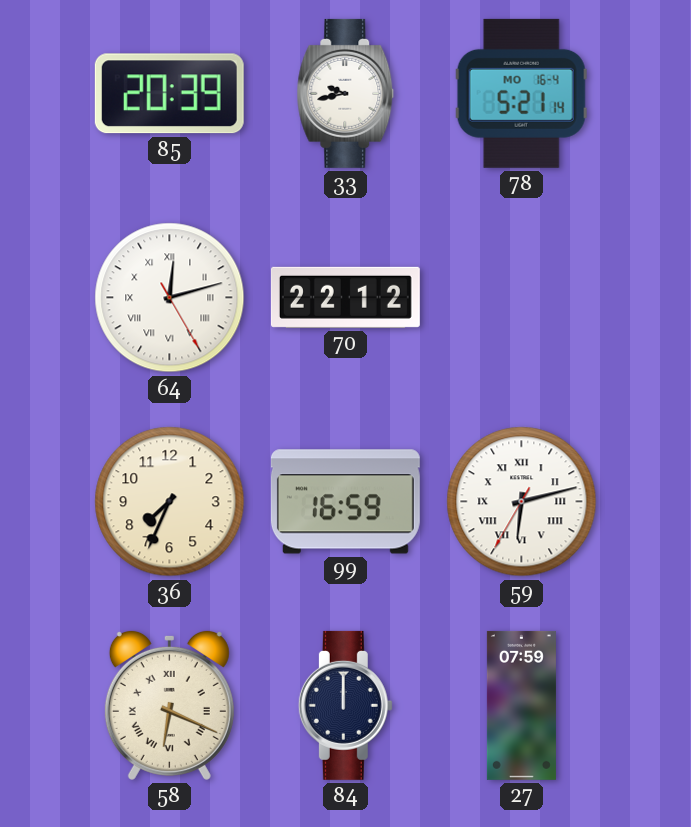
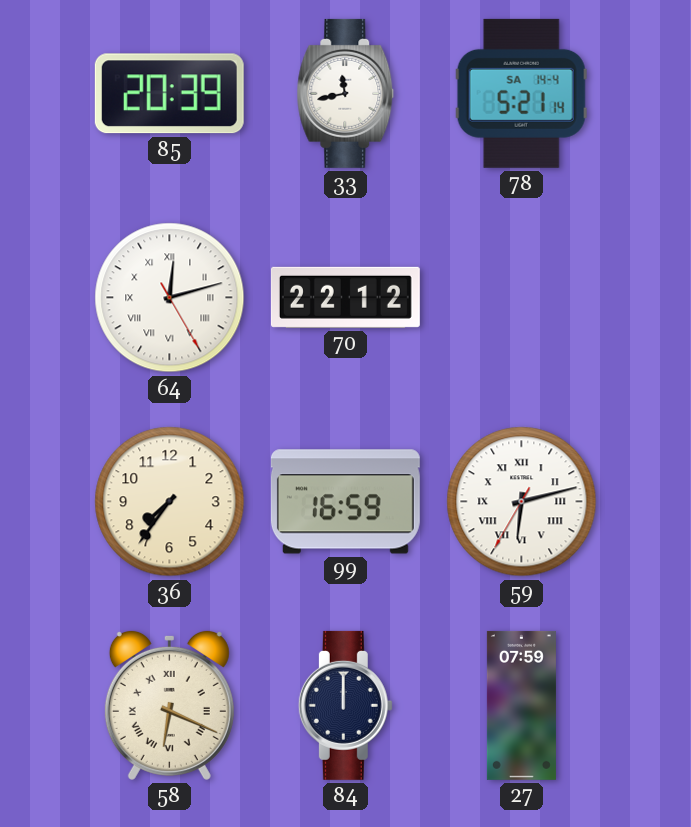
33: 9:43 -> 11:43 (346, 93)
78 date: MO 16-4 -> SA 14-4 (521, 93)
36: 7:34 -> 7:36 (170, 502)
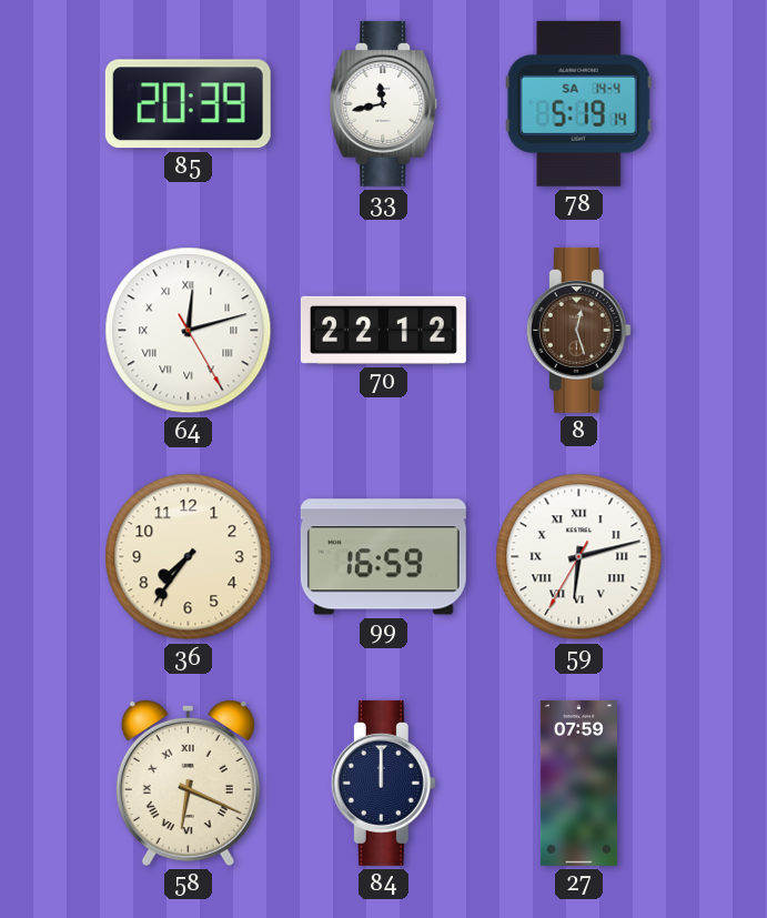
78: 5:21 -> 5:19 (578, 103)
8: none -> 12:27 (578, 330)
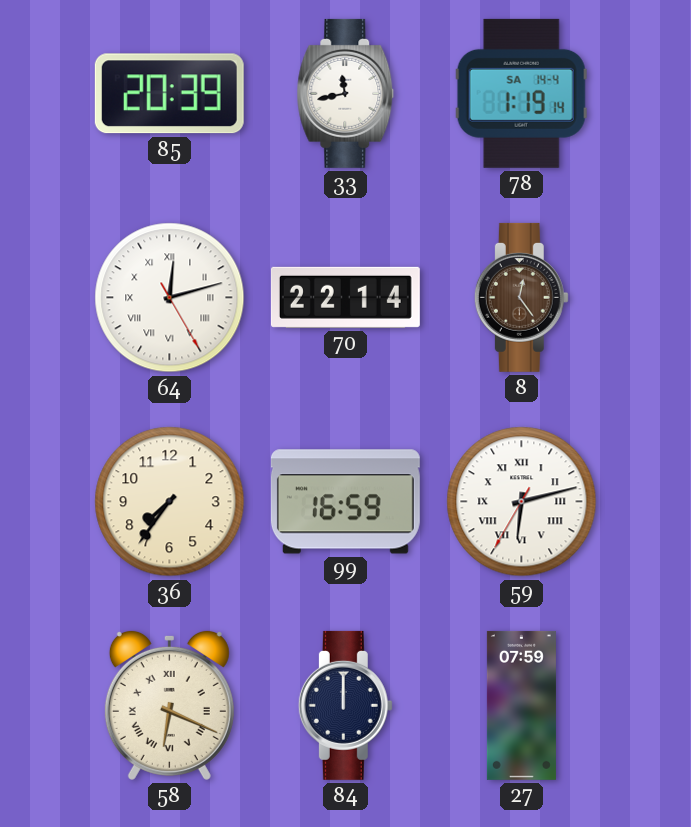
78: 5:19 -> 1:19 (521, 93)
70: 22:12 -> 22:14 (345, 297)
8: 12:27 -> 12:24 (521, 297)
